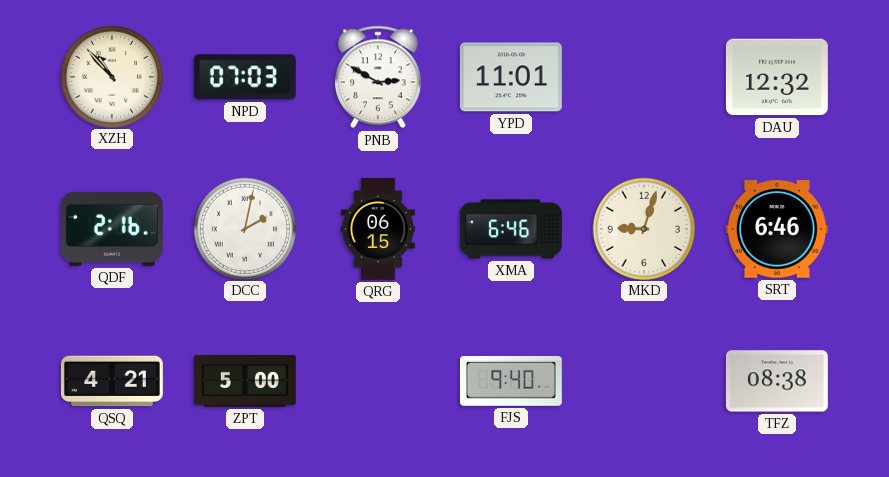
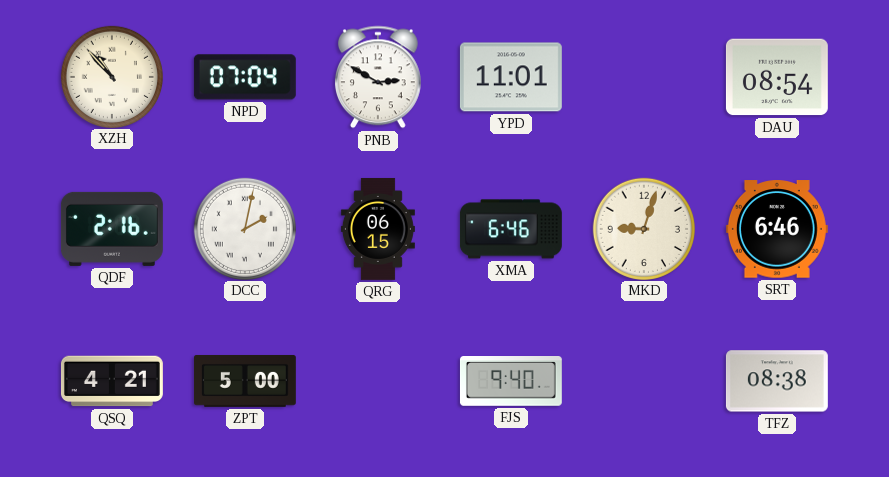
NPD: 07:03 -> 07:04 (245, 77)
DAU: 12:32 -> 08:54 (777, 77)
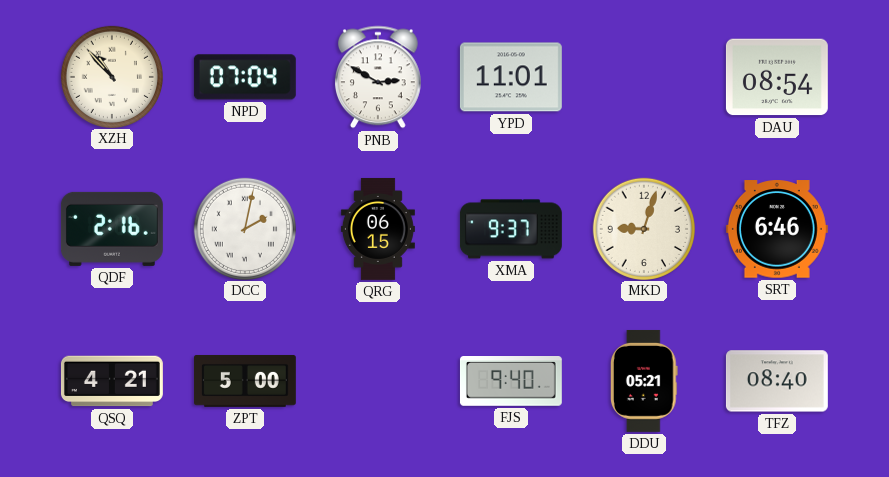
XMA: 6:46 -> 9:37 (511, 229)
DDU: none -> 05:21 (645, 381)
TFZ: 08:38 -> 08:40 (777, 381)
